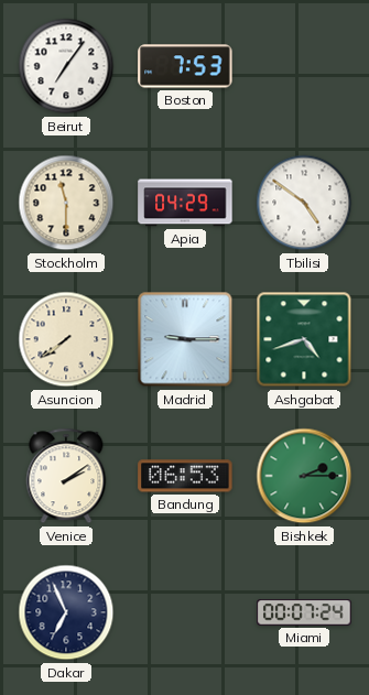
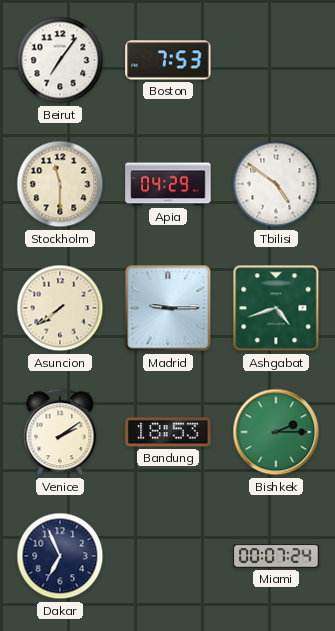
Bandung: 06:53 -> 18:53 (168, 432)
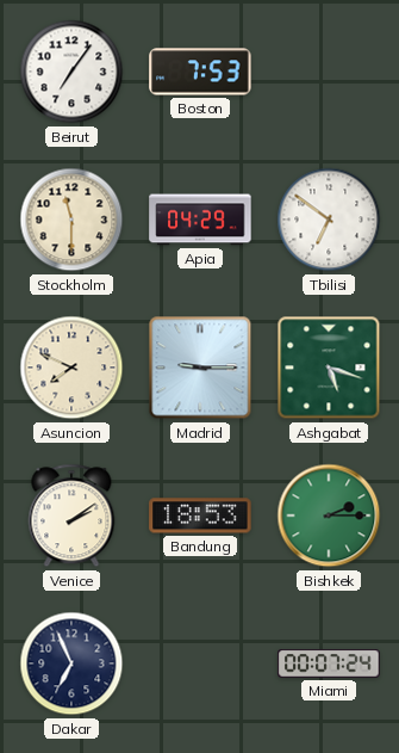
Tbilisi: 4:51 -> 6:51 (329, 220)
Asuncion: 7:39 -> 7:49 (71, 368)
Ashgabat: 4:42 -> 5:18 (329, 368)
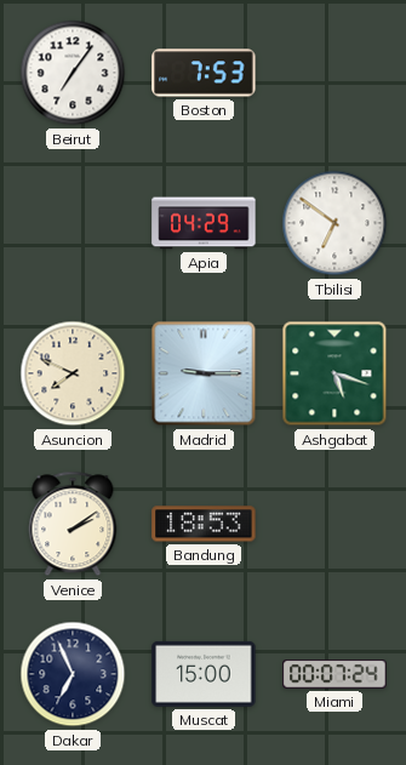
Stockholm: 11:30 -> none (71, 220)
Bishkek: 2:15 -> none (329, 516)
Muscat: none -> 15:00 (204, 674)
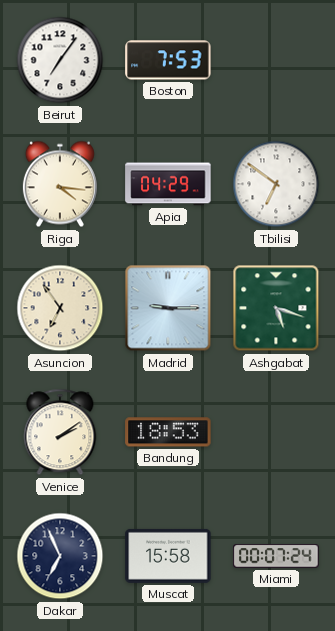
Riga: none -> 4:16 (60, 184)
Asuncion: 7:49 -> 6:54 (60, 308)
Muscat: 15:00 -> 15:58 (168, 556)
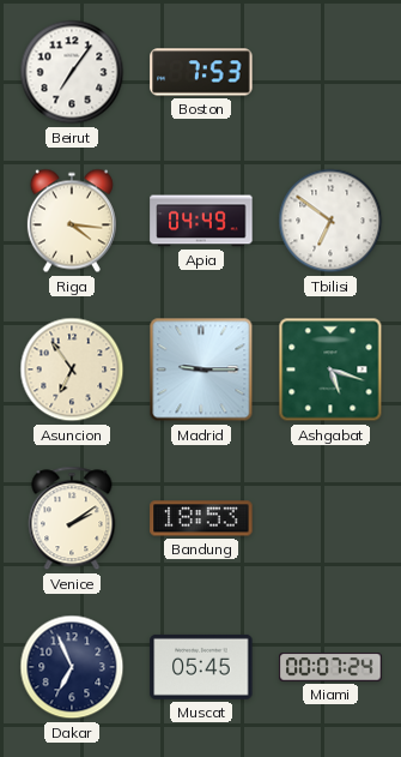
Apia: 04:29 -> 04:49 (201, 221)
Muscat: 15:58 -> 05:45 (201, 667)
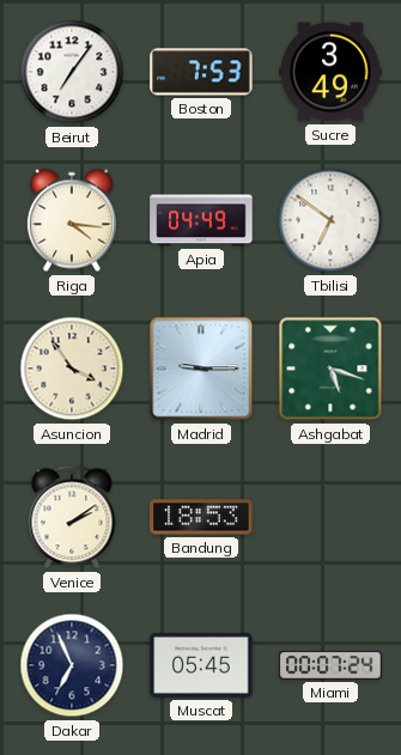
Sucre: none -> 3:49 (330, 72)
Asuncion: 6:54 -> 3:54 (72, 369)
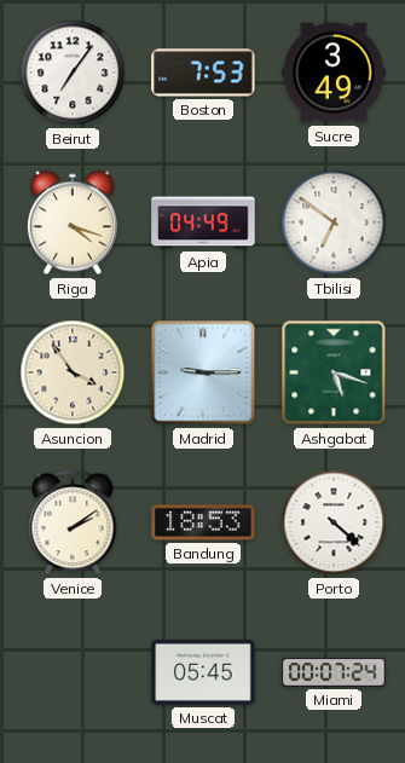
Riga: 4:16 -> 4:18 (73, 222)
Porto: none -> 4:22 (334, 522)
Dakar: 6:56 -> none (72, 665)
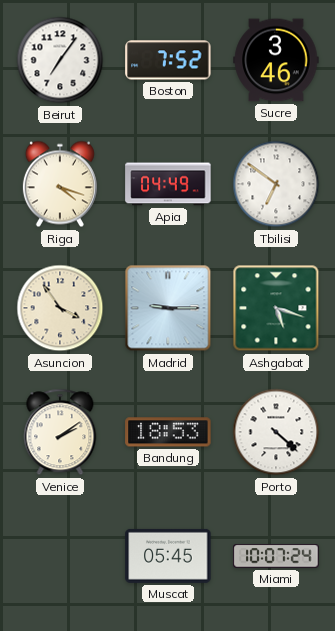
Boston: 7:53 -> 7:52 (168, 60)
Sucre: 3:49 -> 3:46 (276, 60)
Miami: 00:07 -> 10:07 (276, 556)
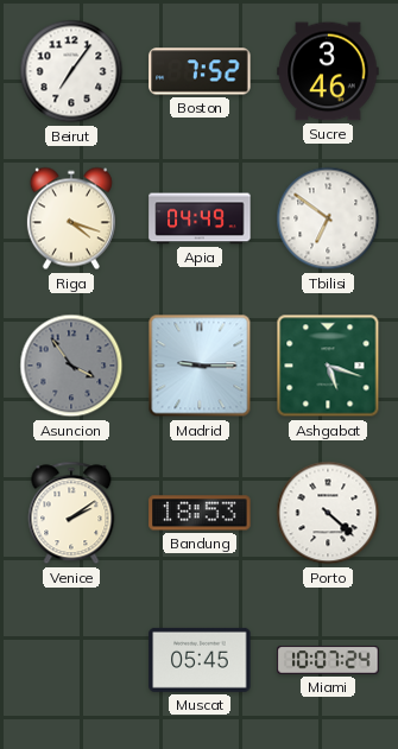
Asuncion dial: cream -> grey (71, 366)
